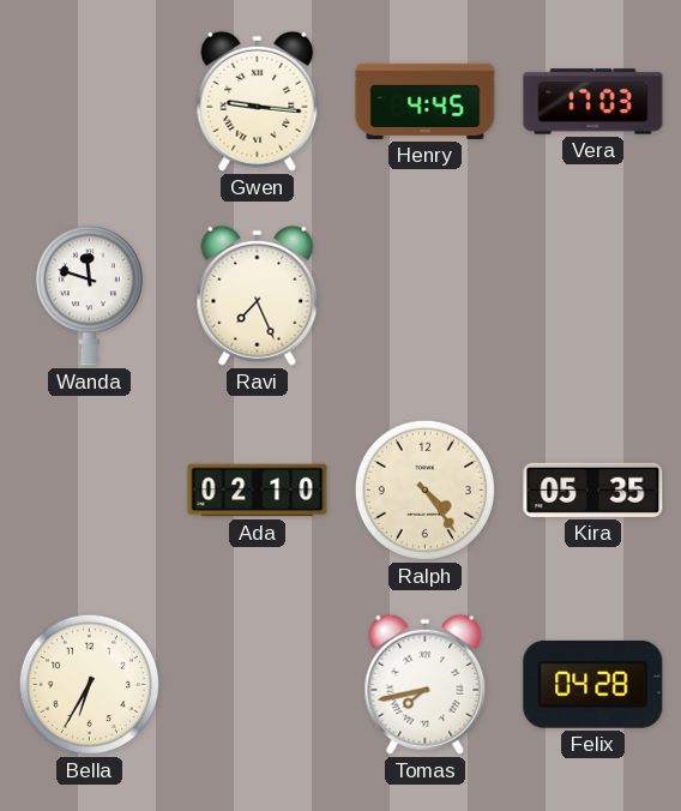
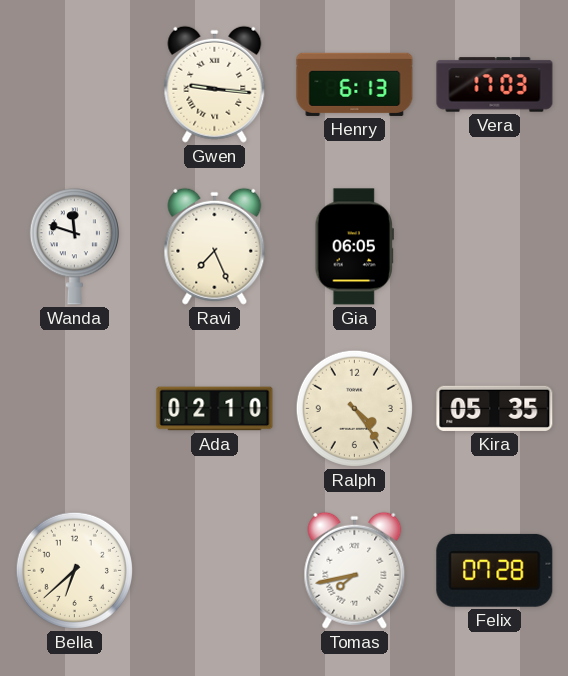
Henry: 4:45 -> 6:13 (355, 84)
Gia: none -> 06:05 (354, 247)
Bella: 6:35 -> 6:38 (74, 570)
Felix: 04:28 -> 07:28 (495, 570)
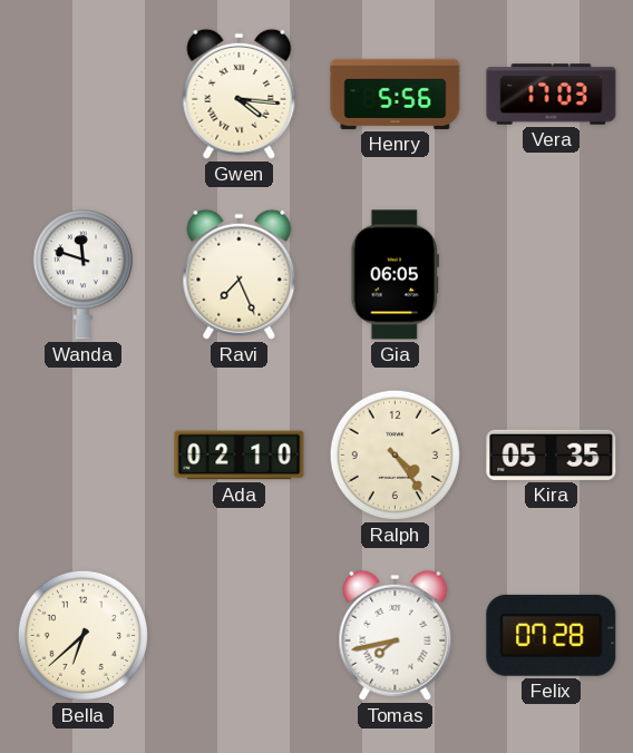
Gwen: 9:16 -> 4:16 (240, 94)
Henry: 6:13 -> 5:56 (396, 94)
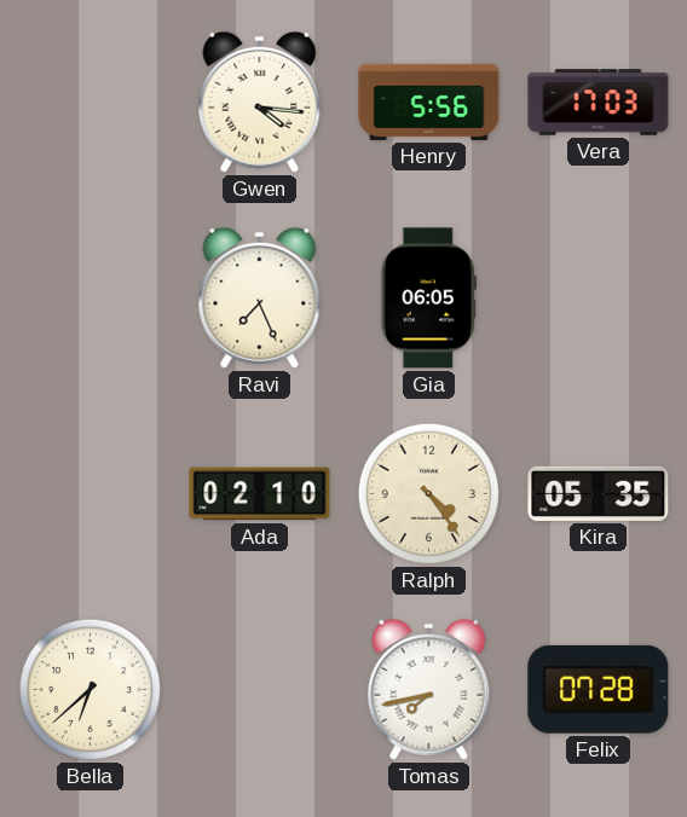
Wanda: 11:48 -> none (82, 275)
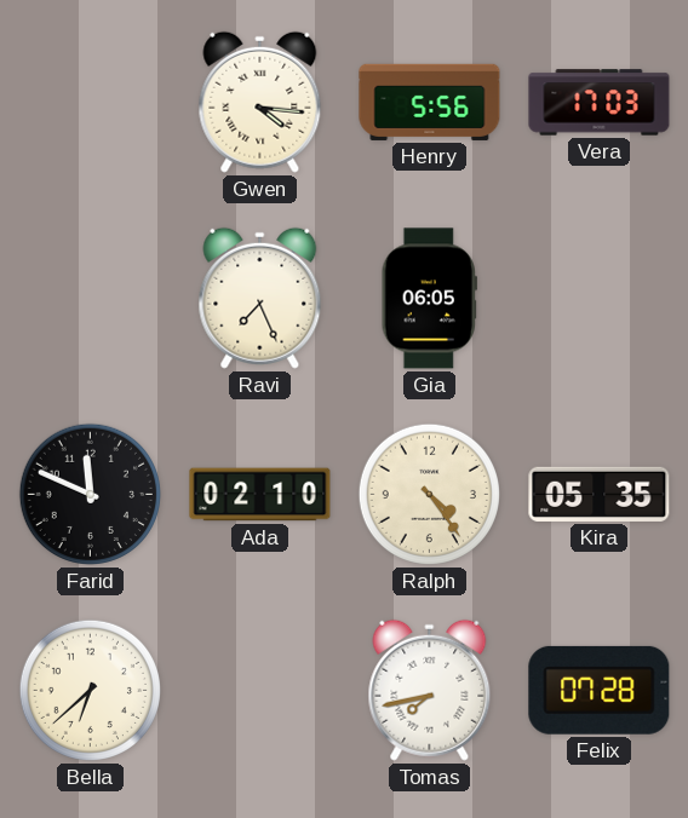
Farid: none -> 11:49 (90, 494)
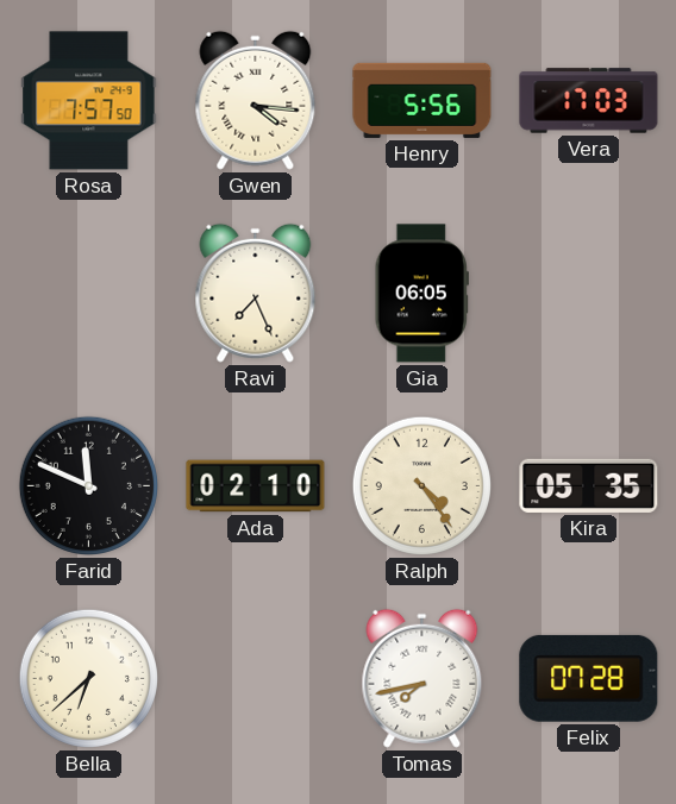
Rosa: none -> 7:57 (89, 101)
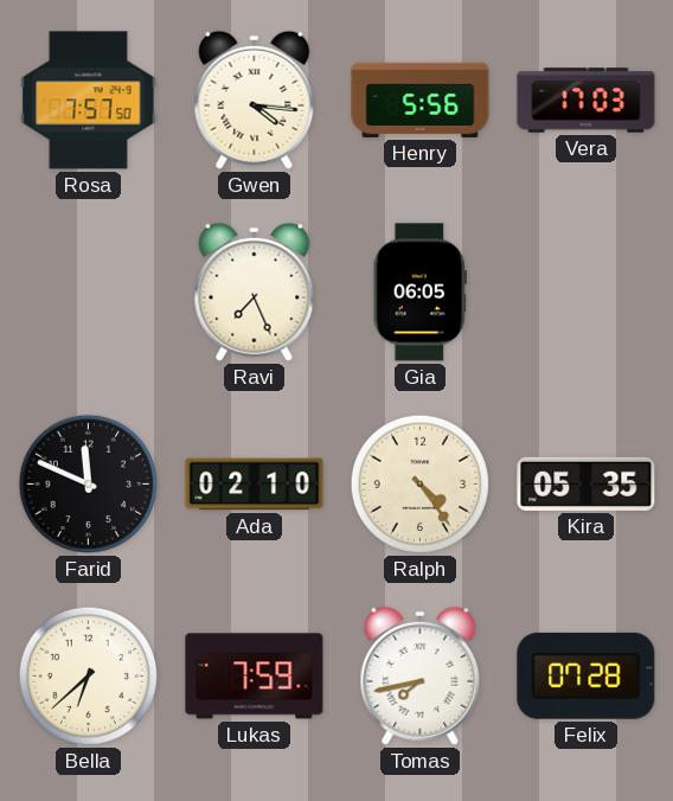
Lukas: none -> 7:59 (255, 677)
